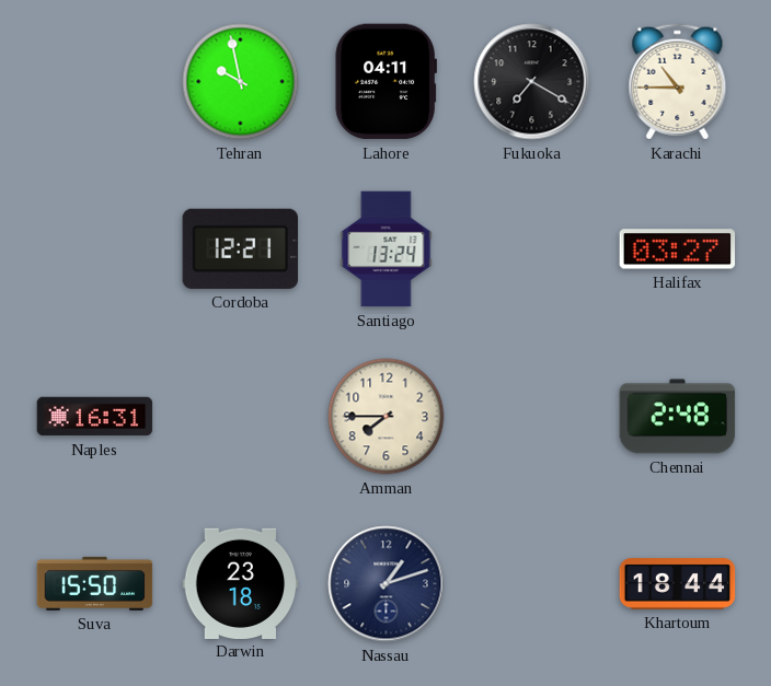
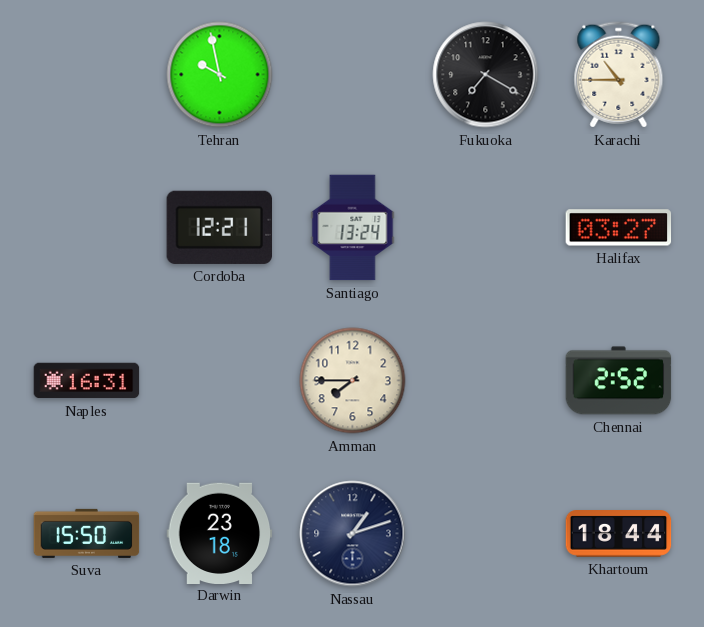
Lahore: 04:11 -> none (385, 82)
Chennai: 2:48 -> 2:52 (619, 381)
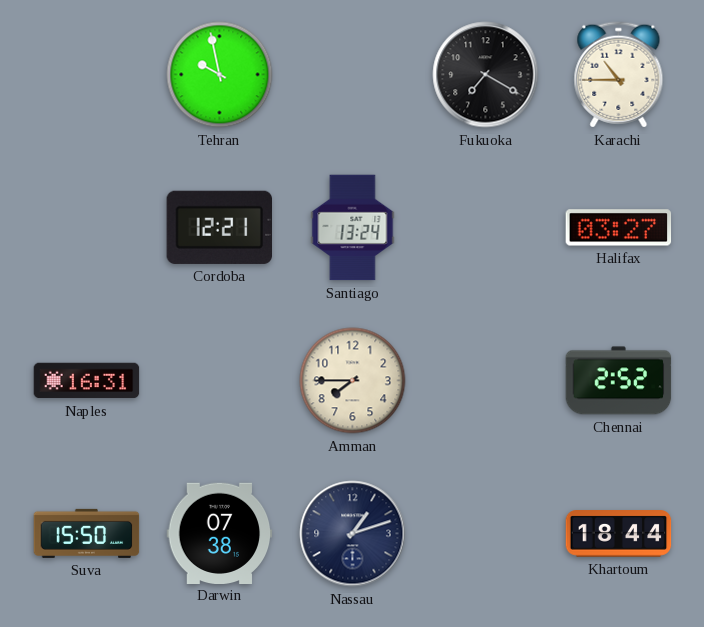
Darwin: 23:18 -> 07:38 (220, 533)
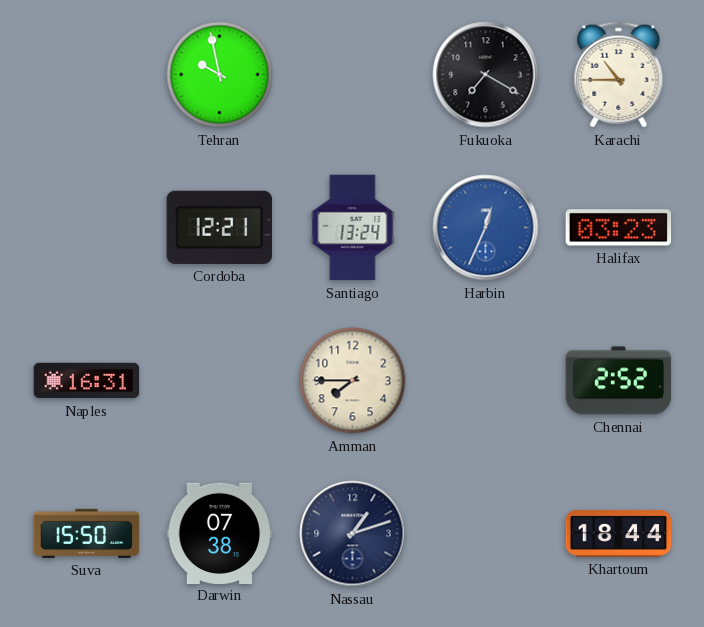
Harbin: none -> 12:34 (486, 228)
Halifax: 03:27 -> 03:23 (619, 228)
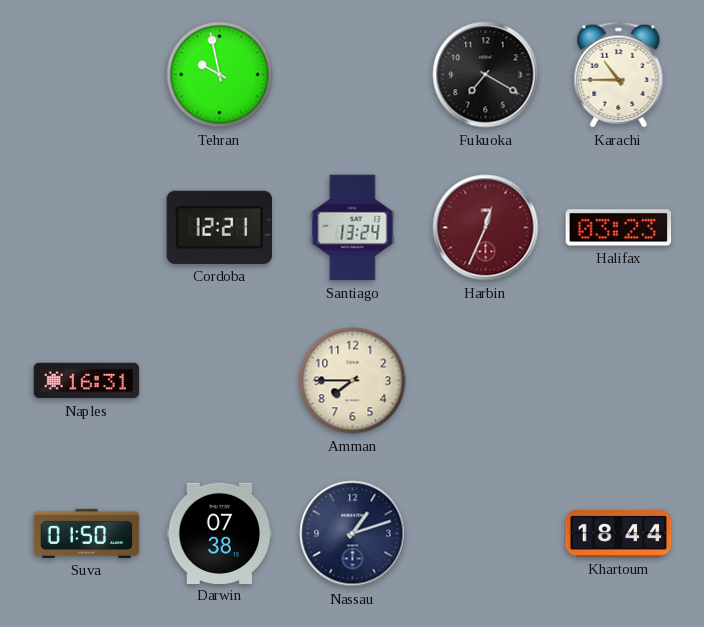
Harbin dial: blue -> burgundy (486, 228)
Chennai: 2:52 -> none (619, 381)
Suva: 15:50 -> 01:50 (87, 533)
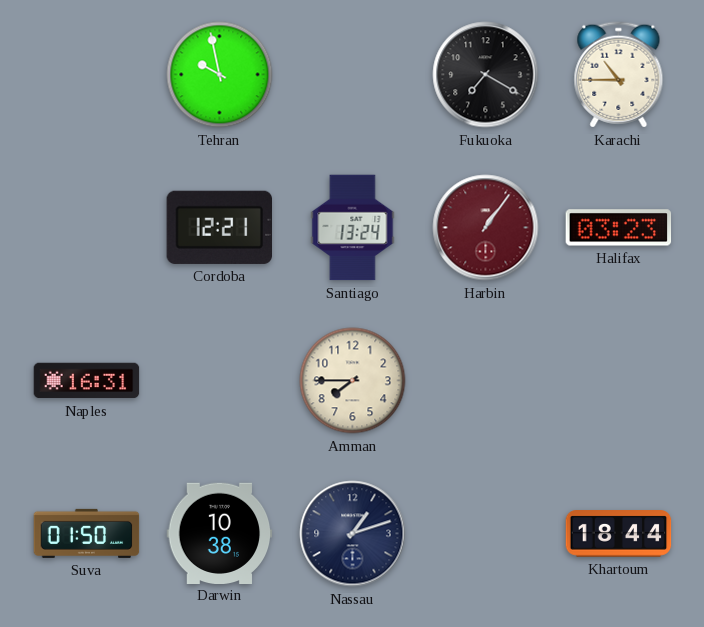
Harbin: 12:34 -> 1:06 (486, 228)
Darwin: 07:38 -> 10:38 (220, 533)
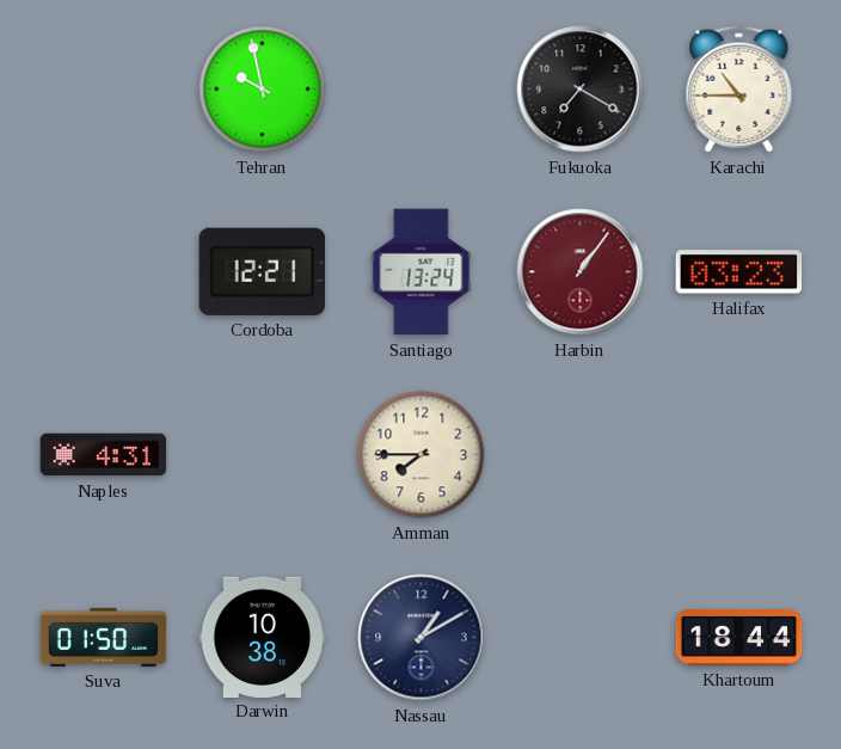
Naples: 16:31 -> 4:31 (104, 455)
Nassau: 1:12 -> 1:10 (422, 638)
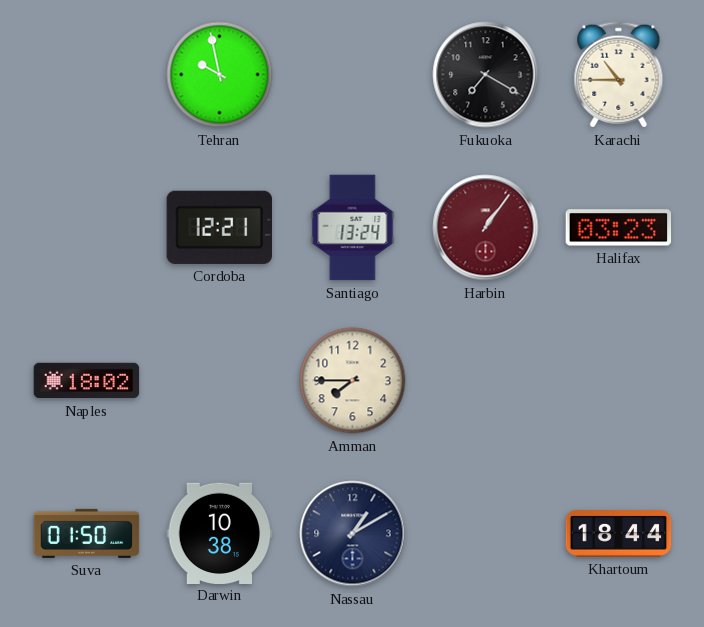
Naples: 4:31 -> 18:02 (87, 381)
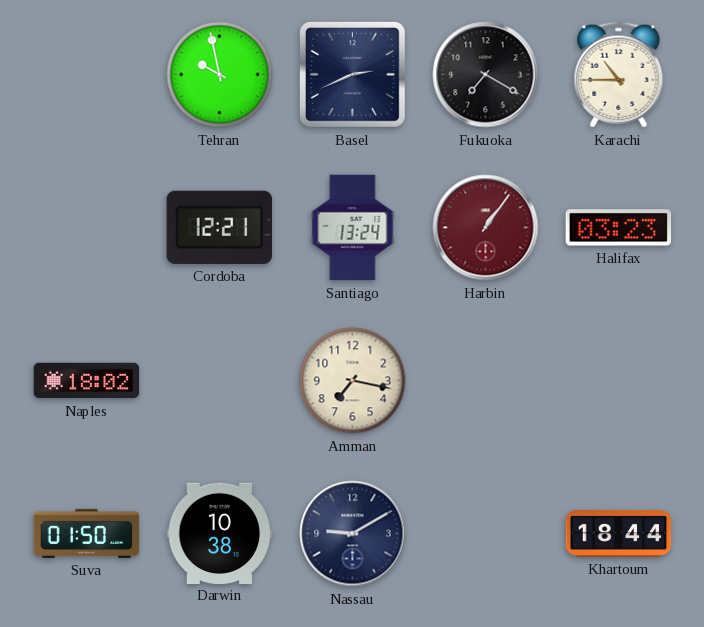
Basel: none -> 2:41 (352, 74)
Amman: 7:45 -> 7:17 (353, 381)
Nassau: 1:10 -> 9:10 (353, 534)
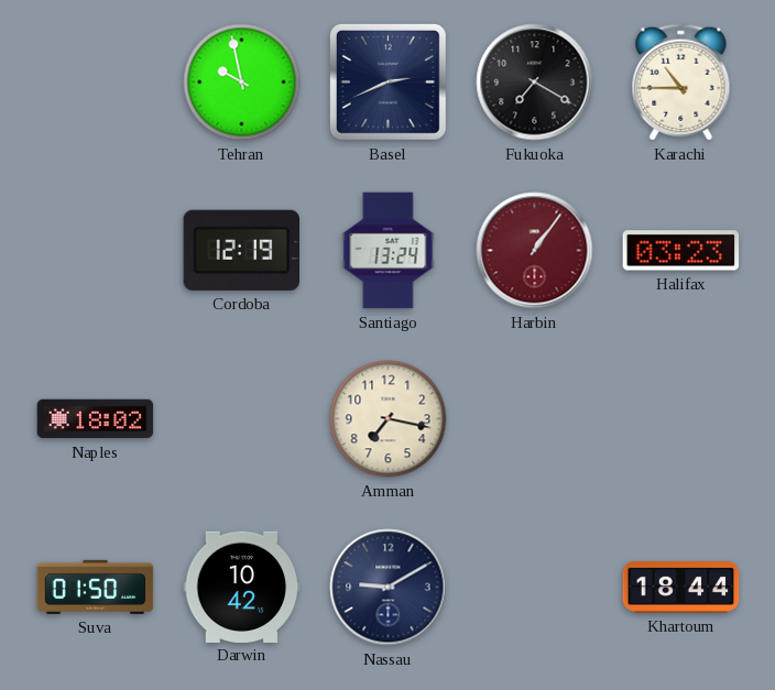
Cordoba: 12:21 -> 12:19 (242, 250)
Darwin: 10:38 -> 10:42 (242, 587)
